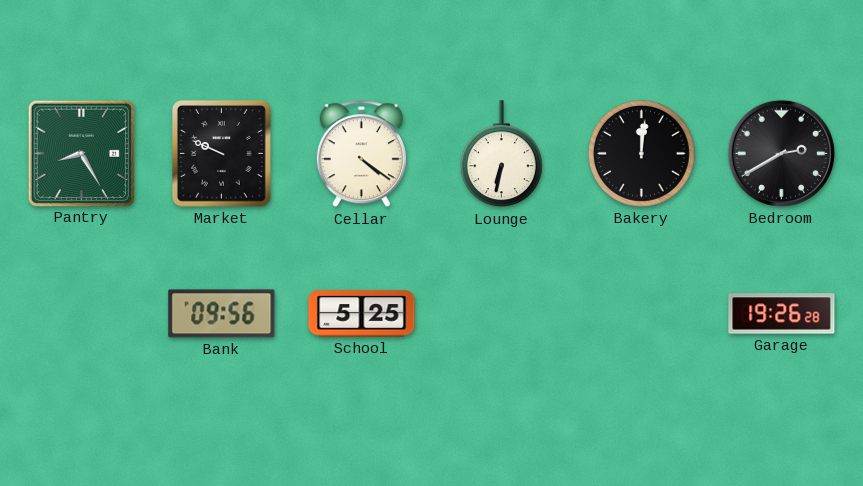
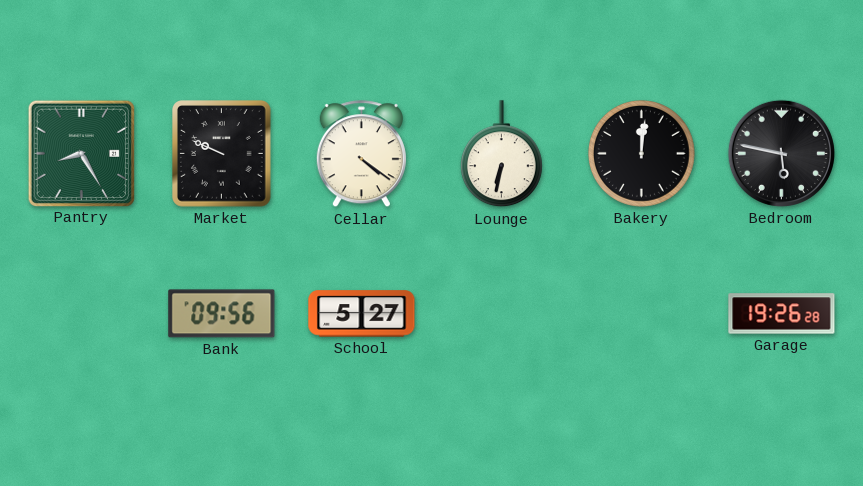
Bedroom: 2:40 -> 5:47 (781, 153)
School: 5:25 -> 5:27 (362, 314)
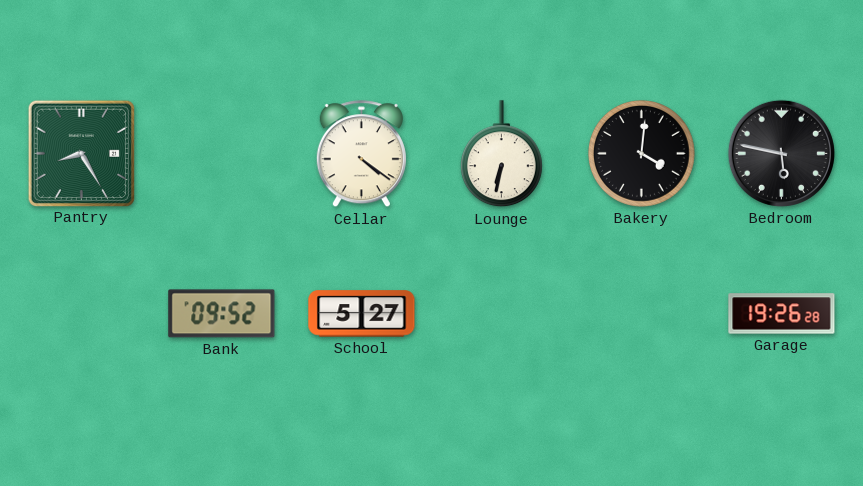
Market: 9:49 -> none (222, 154)
Bakery: 12:01 -> 4:01 (642, 154)
Bank: 09:56 -> 09:52 (222, 314)
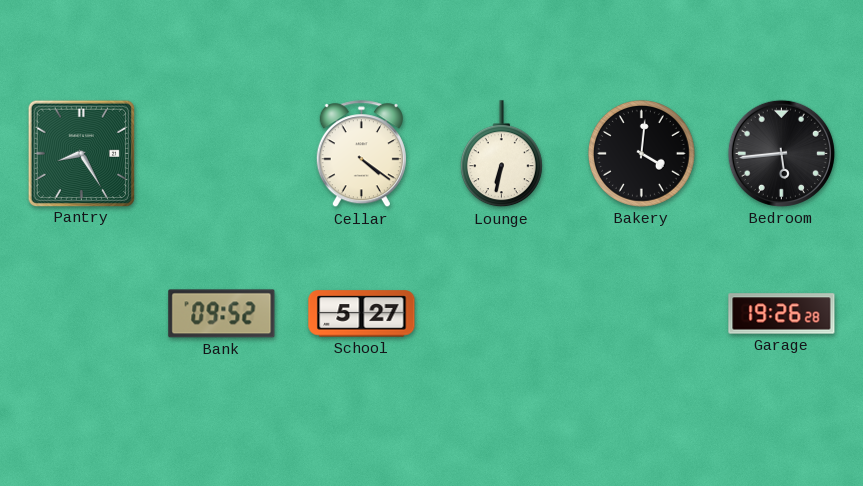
Bedroom: 5:47 -> 5:44 (781, 153)
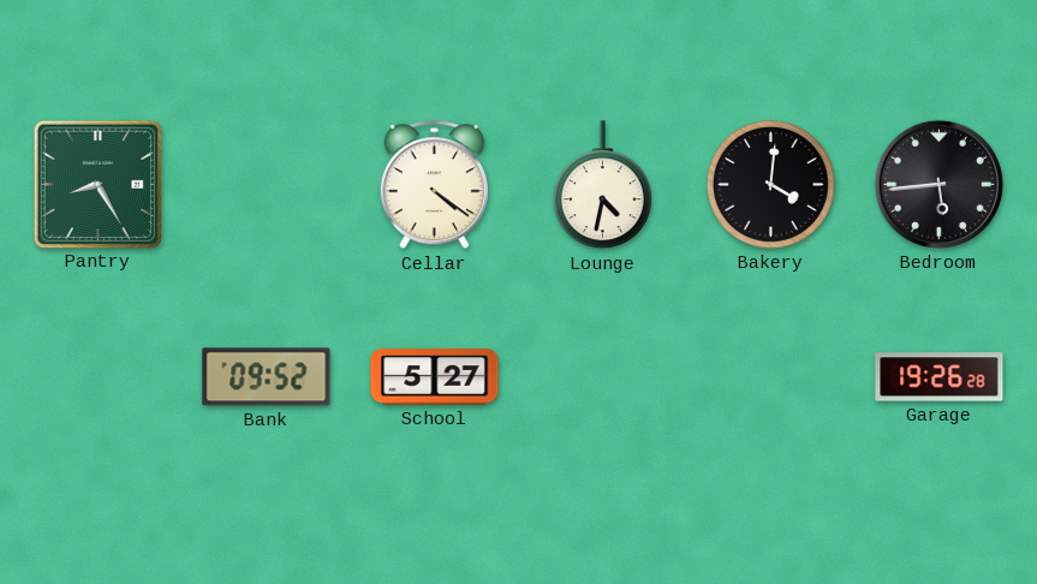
Lounge: 6:32 -> 4:32 (602, 185)
